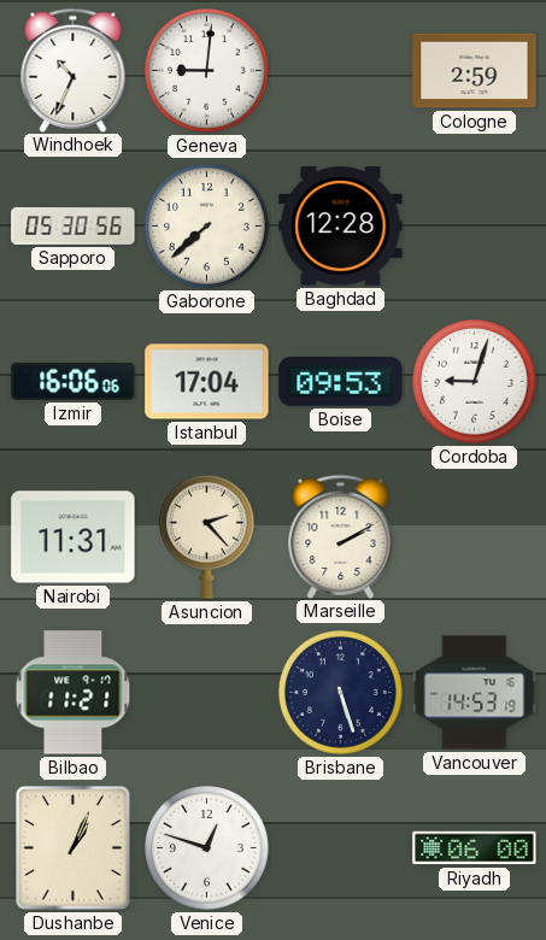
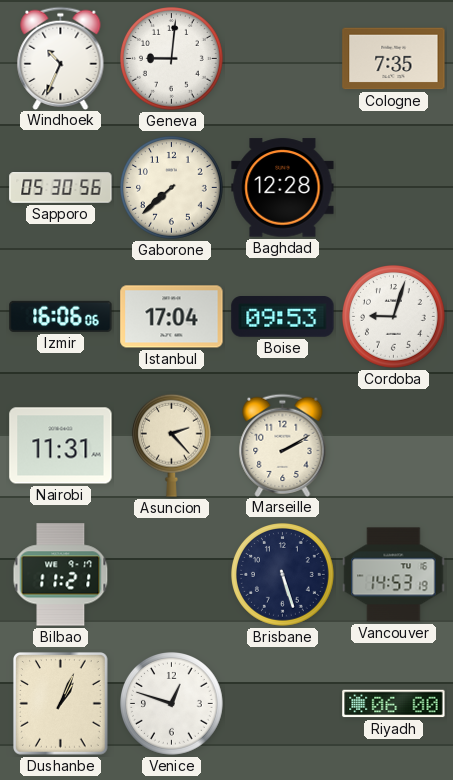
Cologne: 2:59 -> 7:35 (394, 59)
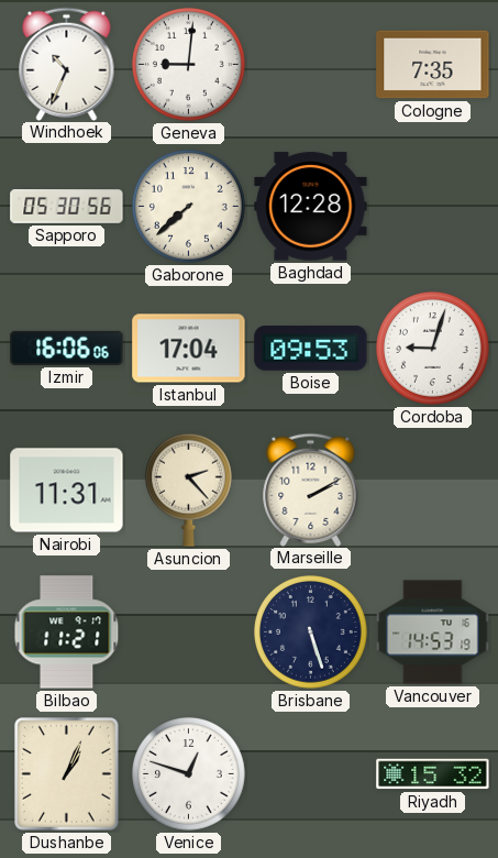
Riyadh: 06:00 -> 15:32 (433, 774)
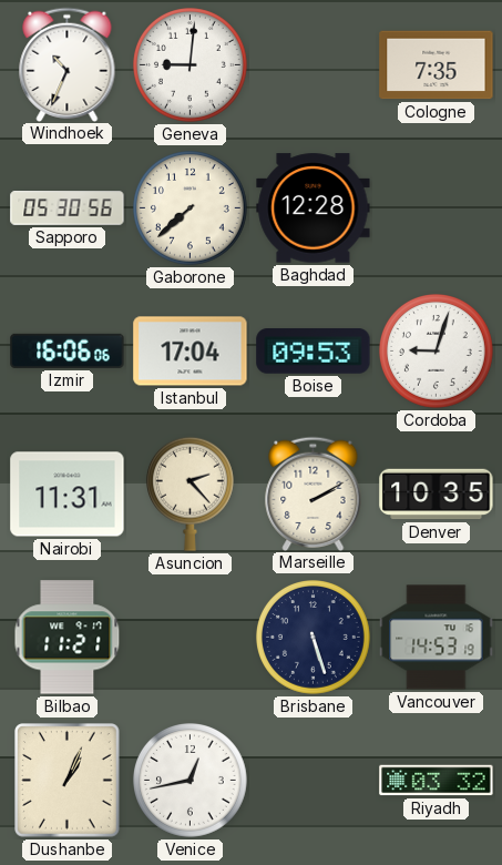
Denver: none -> 10:35 (437, 495)
Venice: 12:48 -> 12:43 (191, 781)
Riyadh: 15:32 -> 03:32 (437, 781)
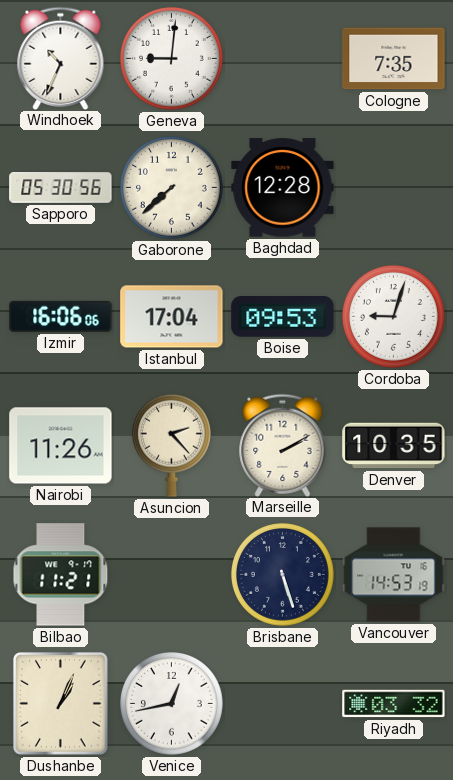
Nairobi: 11:31 -> 11:26 (61, 446)
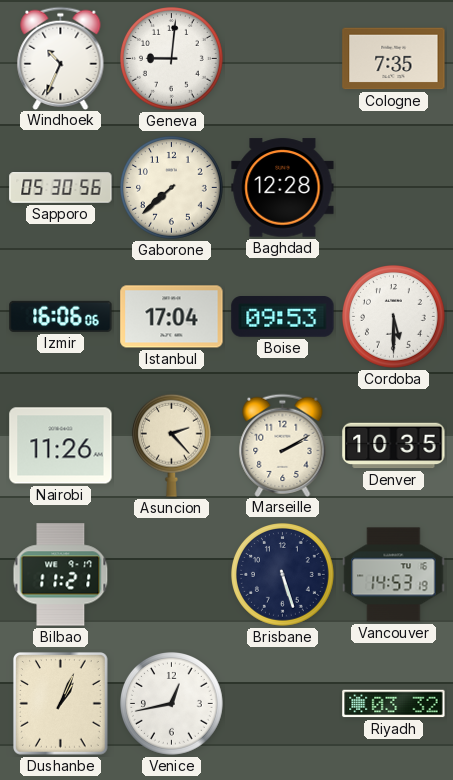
Cordoba: 9:03 -> 5:30 (394, 317)
